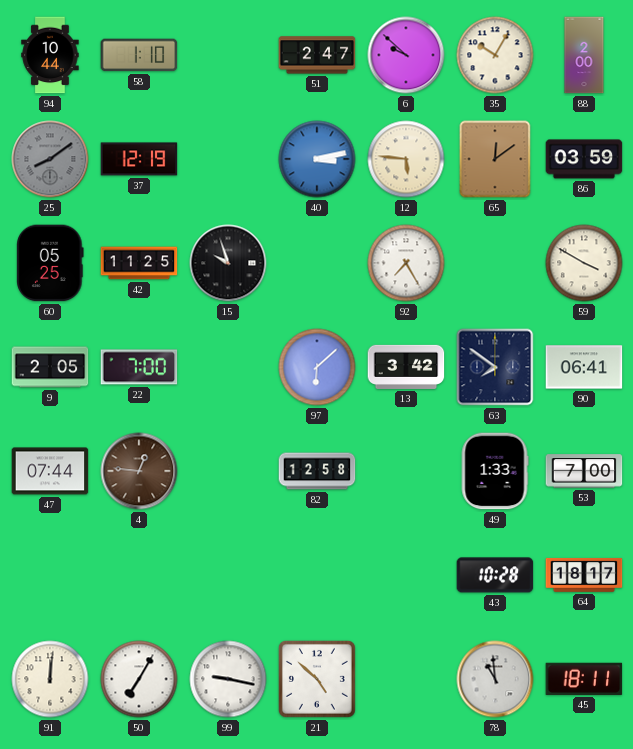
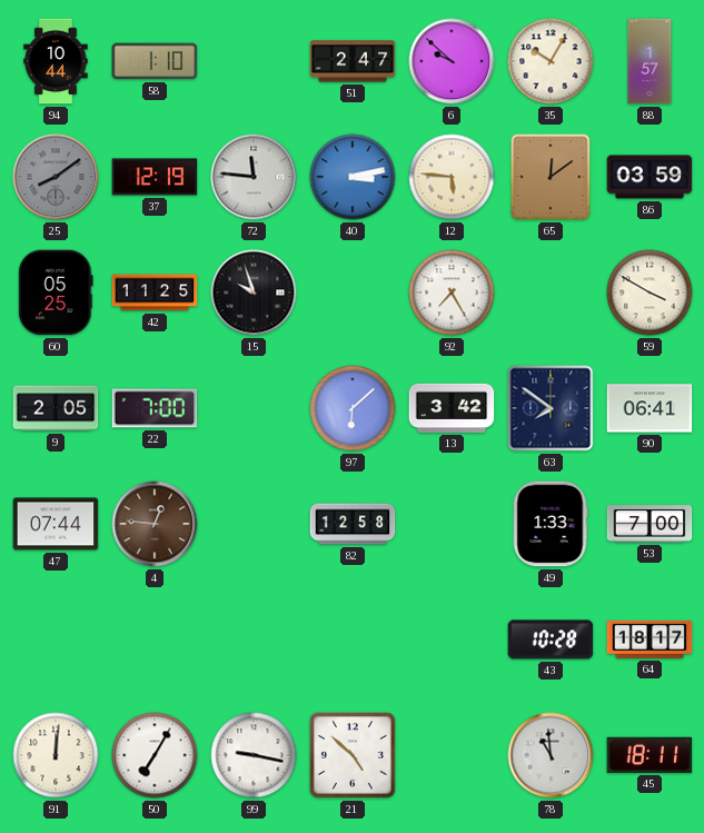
88: 2:00 -> 1:57 (650, 61)
72: none -> 11:46 (254, 177)
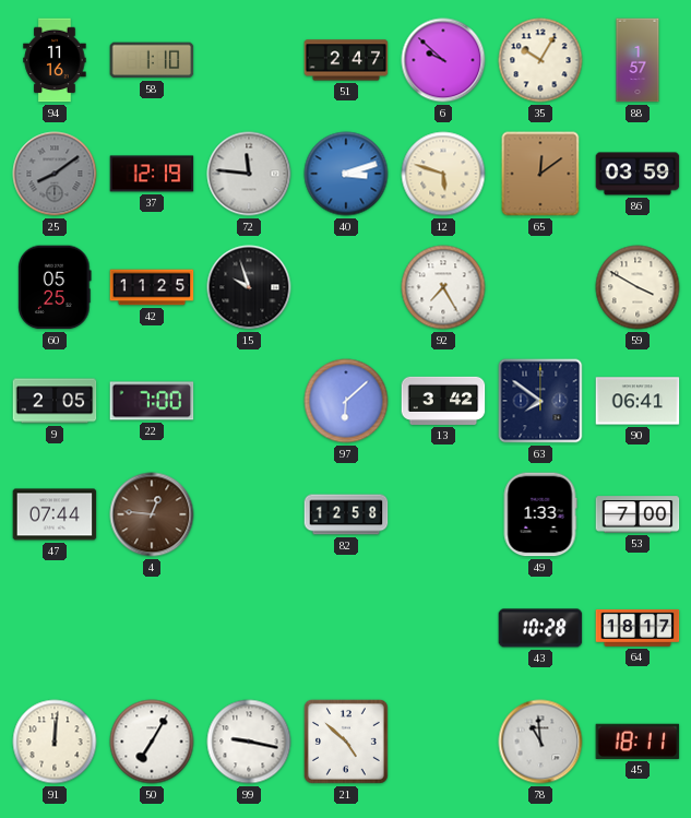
94: 10:44 -> 11:16 (55, 60)
40: 3:13 -> 3:12 (346, 174)
12: 5:46 -> 5:48 (443, 174)
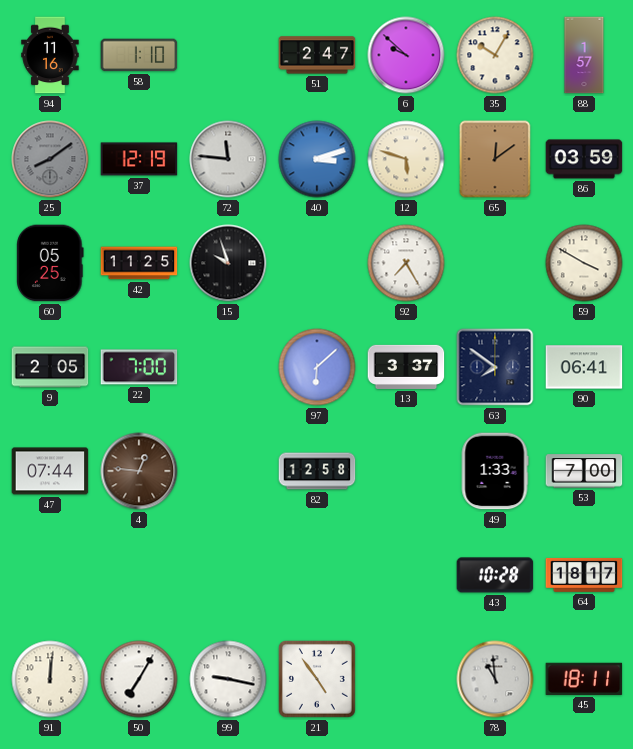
13: 3:42 -> 3:37 (406, 367)
21: 4:52 -> 4:54 (317, 679)
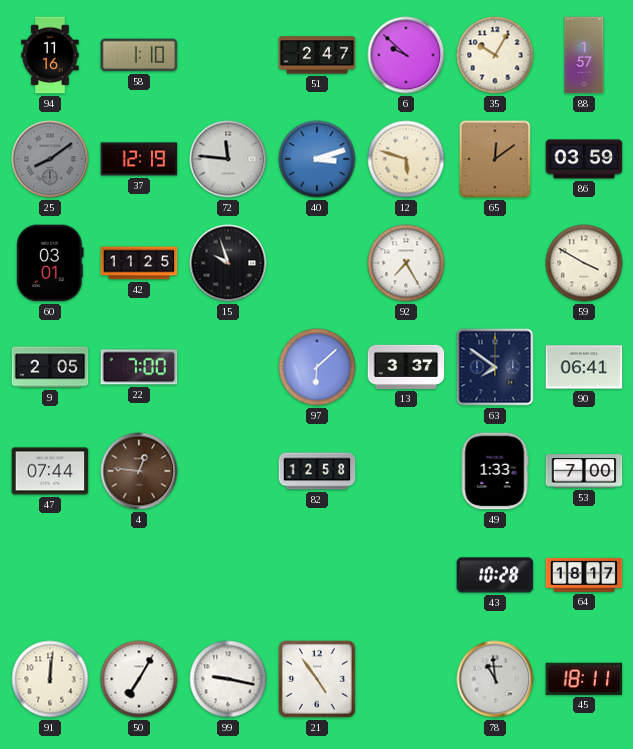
60: 05:25 -> 03:01 (50, 263)
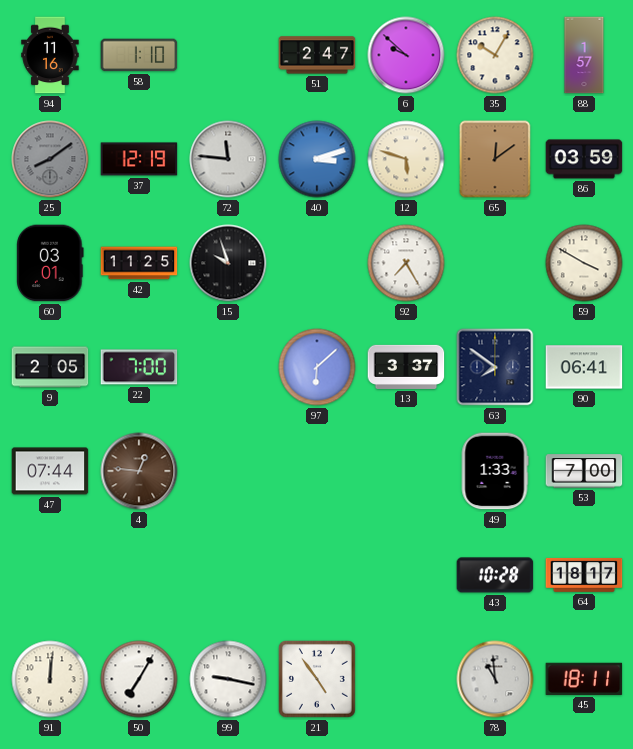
82: 12:58 -> none (317, 471)
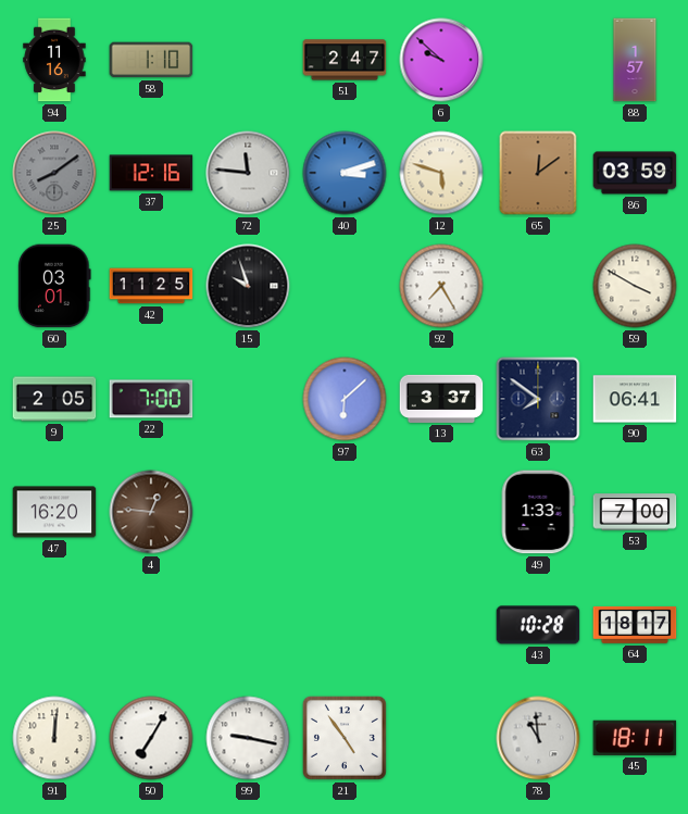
35: 10:05 -> none (495, 55)
37: 12:19 -> 12:16 (151, 173)
47: 07:44 -> 16:20 (54, 512)
